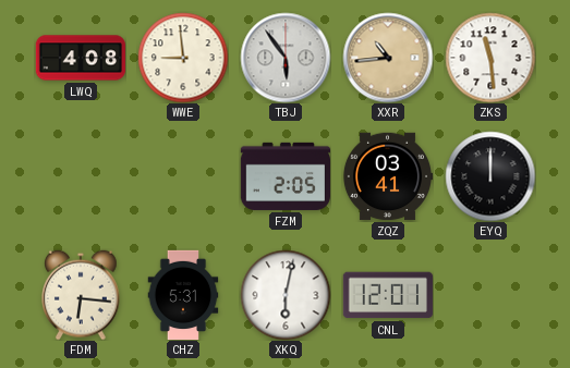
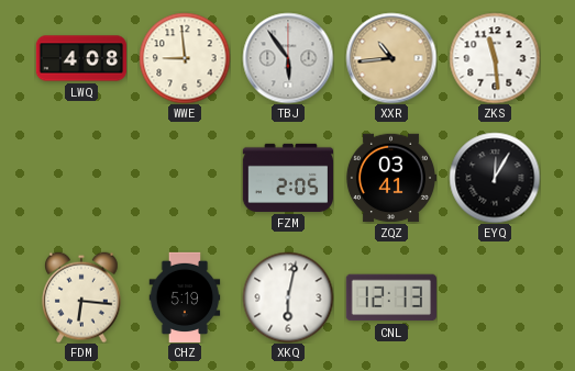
EYQ: 12:00 -> 12:05 (495, 178)
CHZ: 5:31 -> 5:19 (185, 297)
CNL: 12:01 -> 12:13 (391, 297)
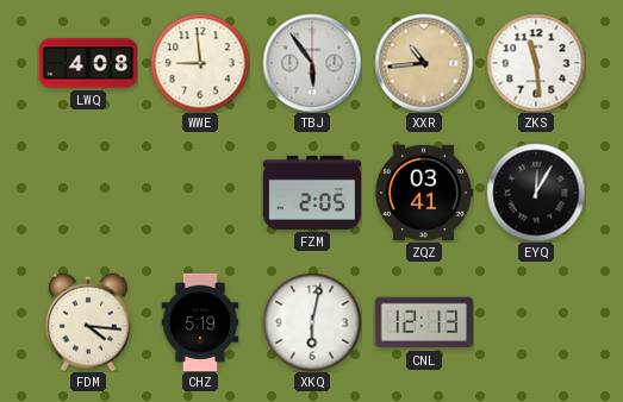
FDM: 6:16 -> 4:16 (88, 322)
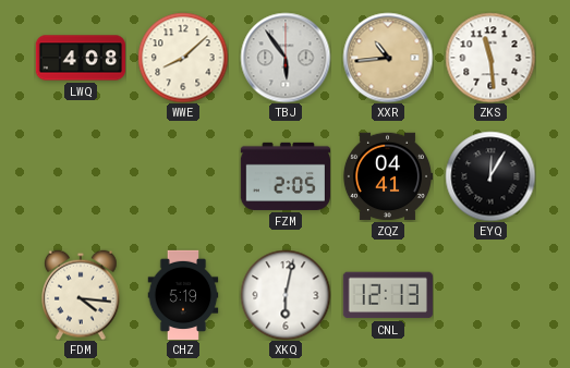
WWE: 8:59 -> 8:08 (183, 58)
ZQZ: 03:41 -> 04:41 (387, 176)
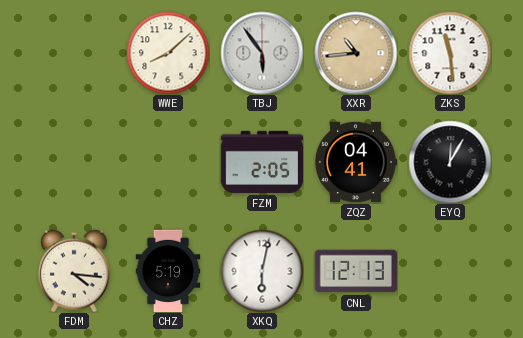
LWQ: 4:08 -> none (80, 58)
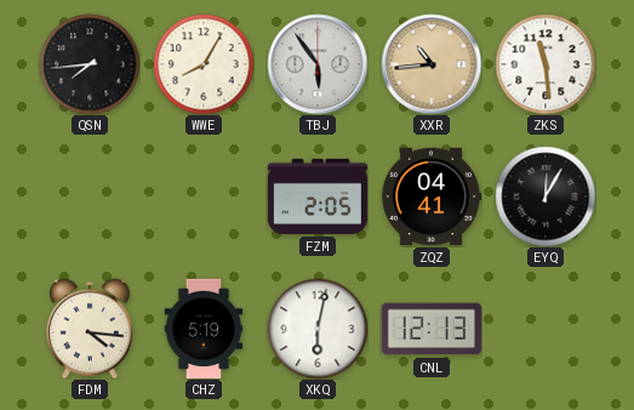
QSN: none -> 7:44 (90, 64)
WWE: 8:08 -> 8:05 (204, 64)
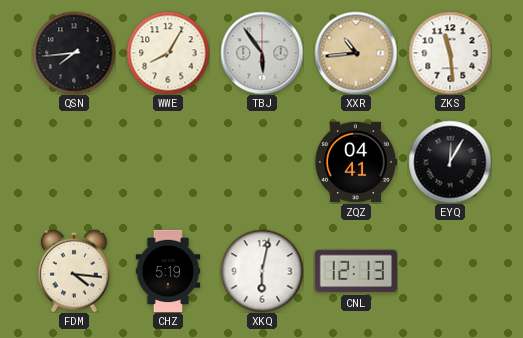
FZM: 2:05 -> none (316, 197)
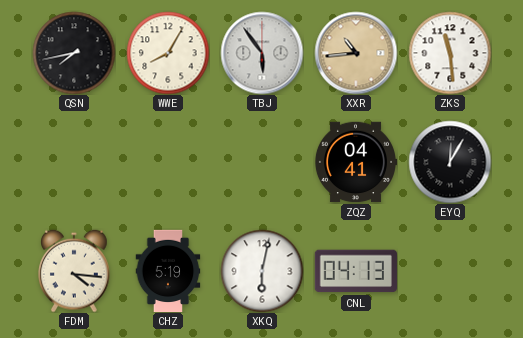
QSN: 7:44 -> 7:43 (74, 53)
CNL: 12:13 -> 04:13 (356, 271)
